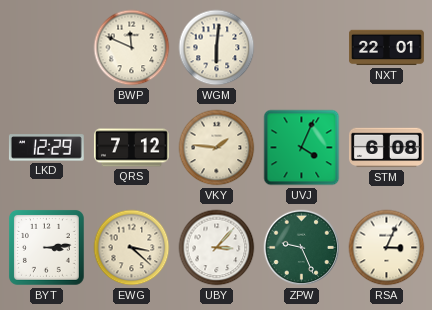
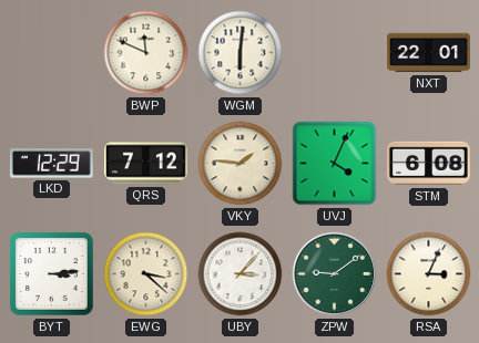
ZPW: 9:26 -> 9:09 (335, 274)
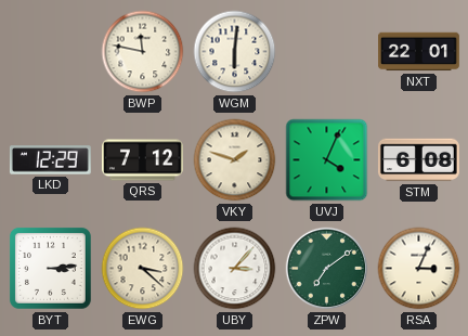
BWP: 11:49 -> 11:47 (143, 52)
VKY: 1:46 -> 1:48 (235, 160)
ZPW: 9:09 -> 7:09 (327, 269)
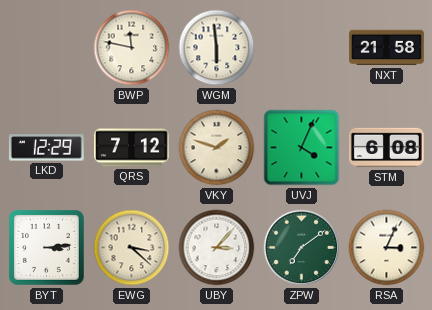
WGM: 6:01 -> 5:59 (217, 48)
NXT: 22:01 -> 21:58 (387, 48)
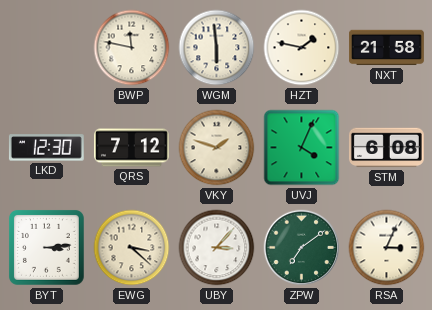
HZT: none -> 1:47 (302, 48)
LKD: 12:29 -> 12:30 (46, 148)
